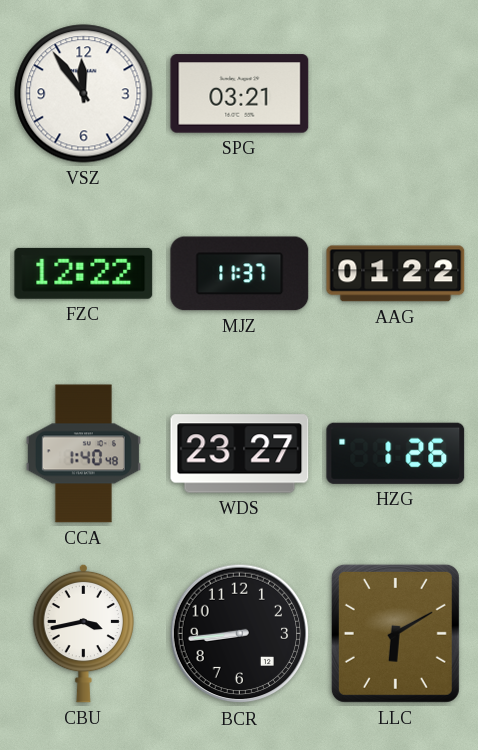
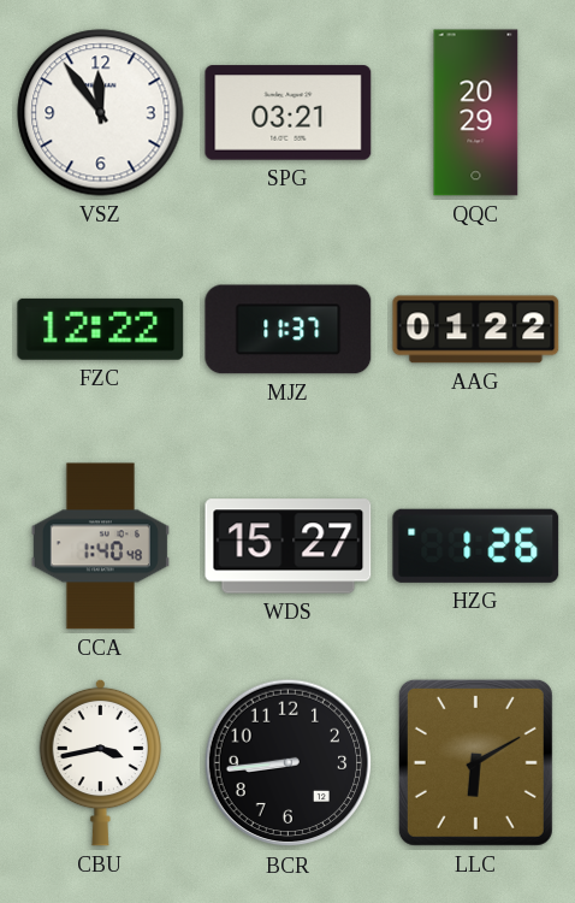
QQC: none -> 20:29 (476, 113)
WDS: 23:27 -> 15:27 (289, 547)
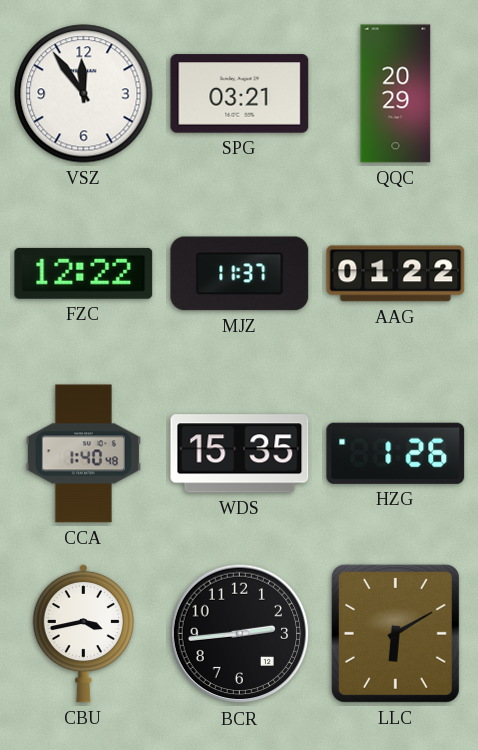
WDS: 15:27 -> 15:35 (240, 454)
BCR: 8:44 -> 2:44 (240, 634)
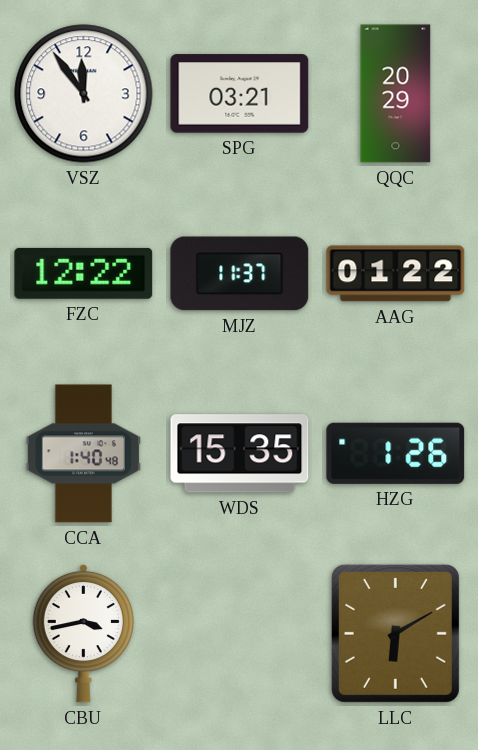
BCR: 2:44 -> none (240, 634)
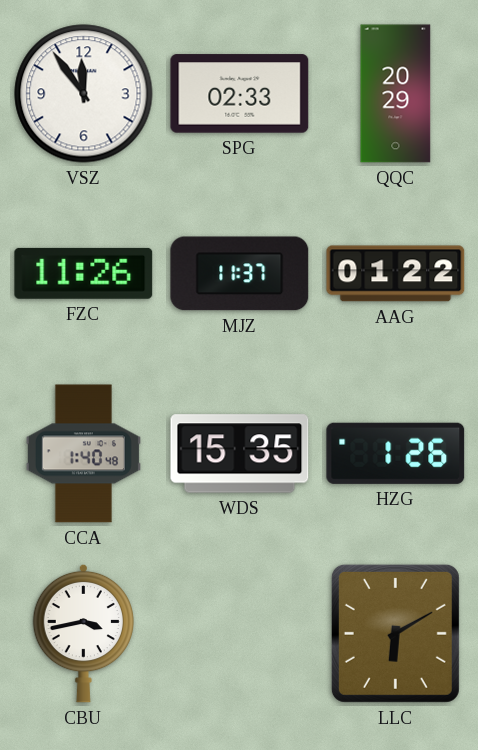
SPG: 03:21 -> 02:33 (240, 94)
FZC: 12:22 -> 11:26 (84, 273)
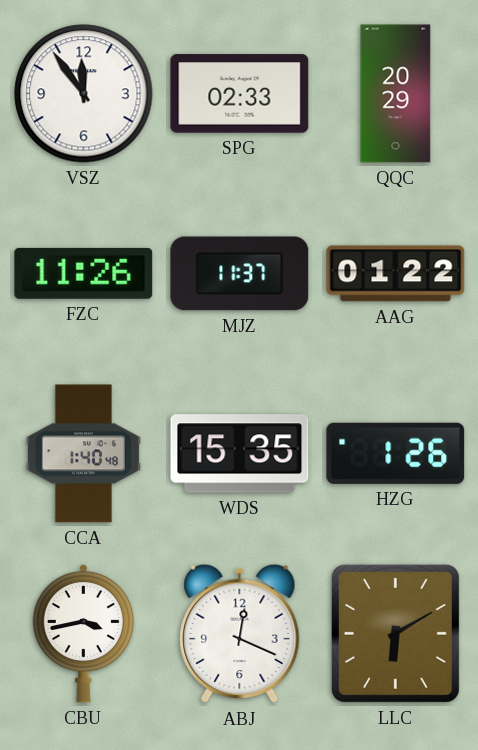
ABJ: none -> 12:19 (240, 634)
